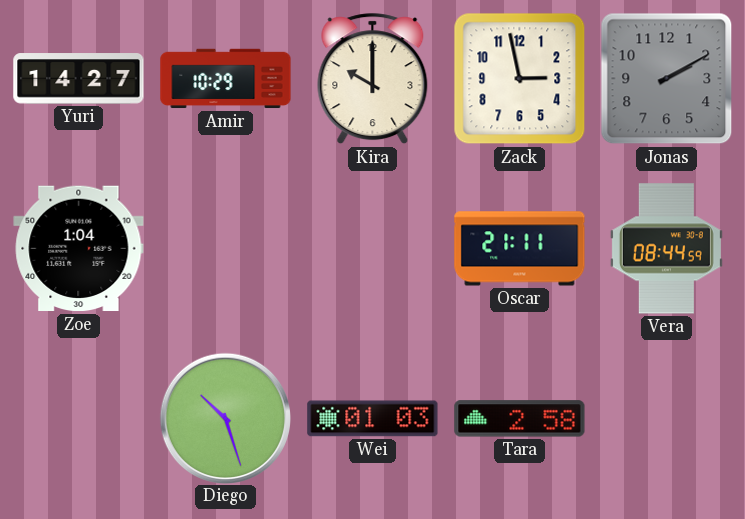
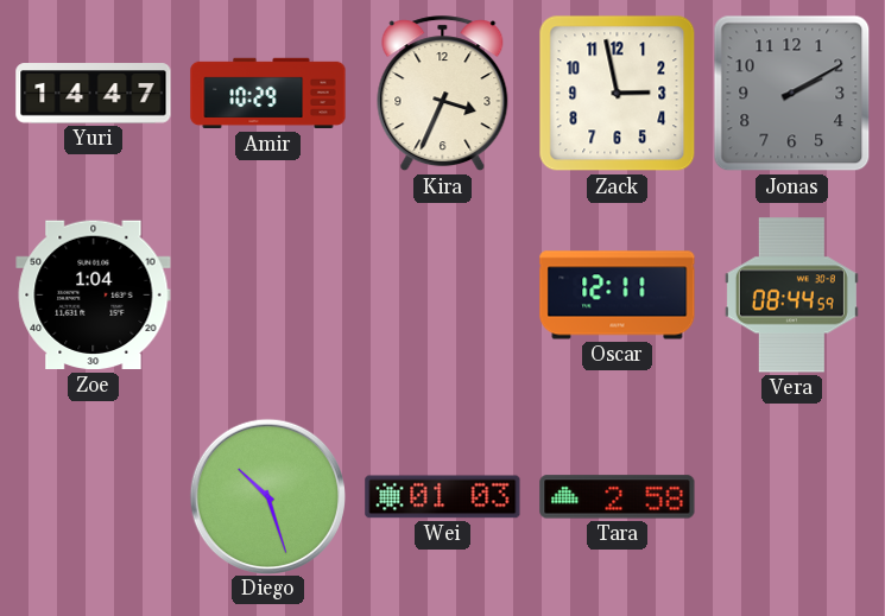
Yuri: 14:27 -> 14:47 (94, 94)
Kira: 10:00 -> 3:34 (443, 94)
Oscar: 21:11 -> 12:11 (618, 296)
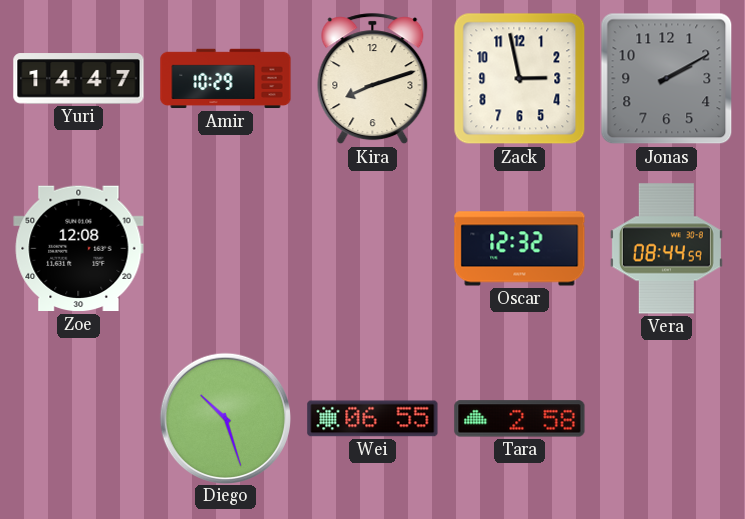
Kira: 3:34 -> 8:12 (373, 79)
Zoe: 1:04 -> 12:08 (79, 249)
Oscar: 12:11 -> 12:32 (520, 249)
Wei: 01:03 -> 06:55 (373, 419)
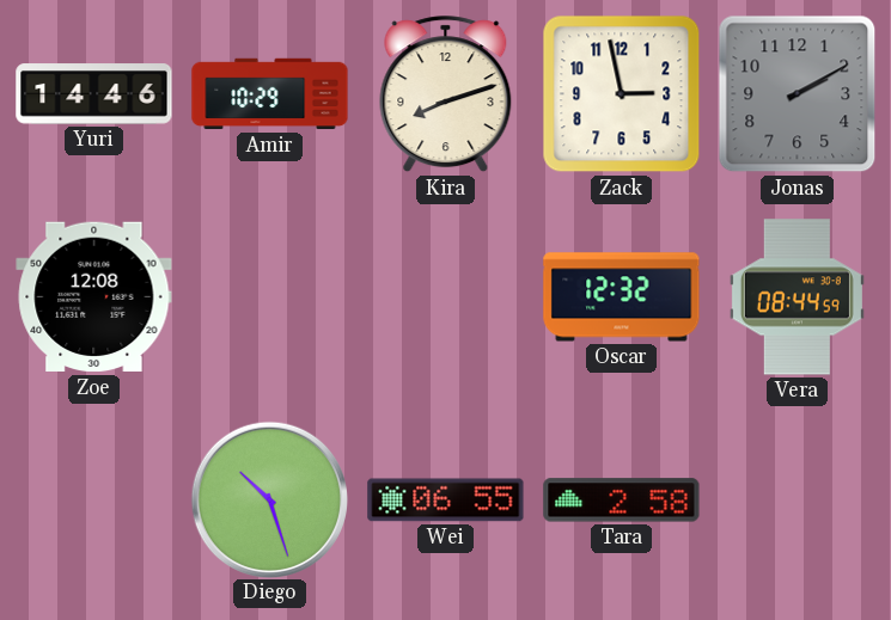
Yuri: 14:47 -> 14:46 (94, 94)
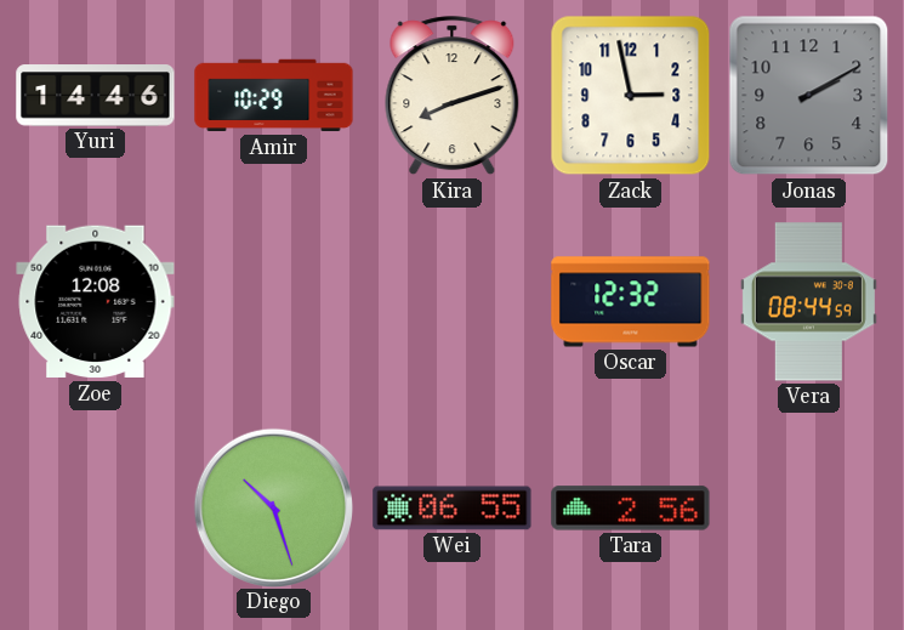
Tara: 2:58 -> 2:56 (631, 509)
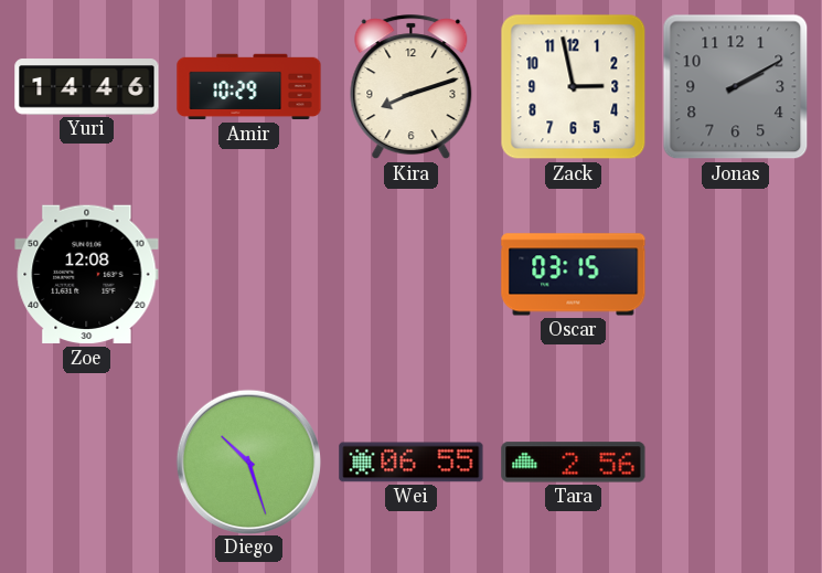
Oscar: 12:32 -> 03:15 (574, 275)
Vera: 08:44 -> none (808, 302)
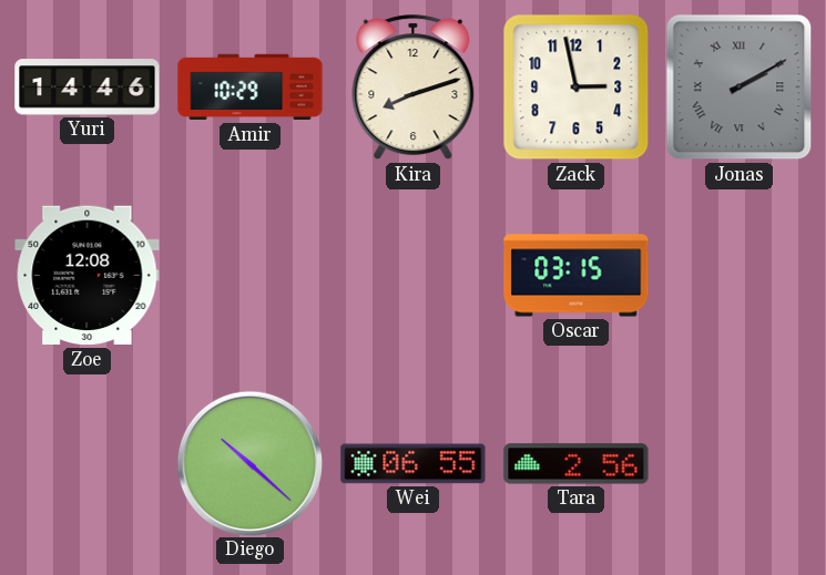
Jonas numerals: Arabic -> Roman (740, 88)
Diego: 10:27 -> 10:22 (249, 463)
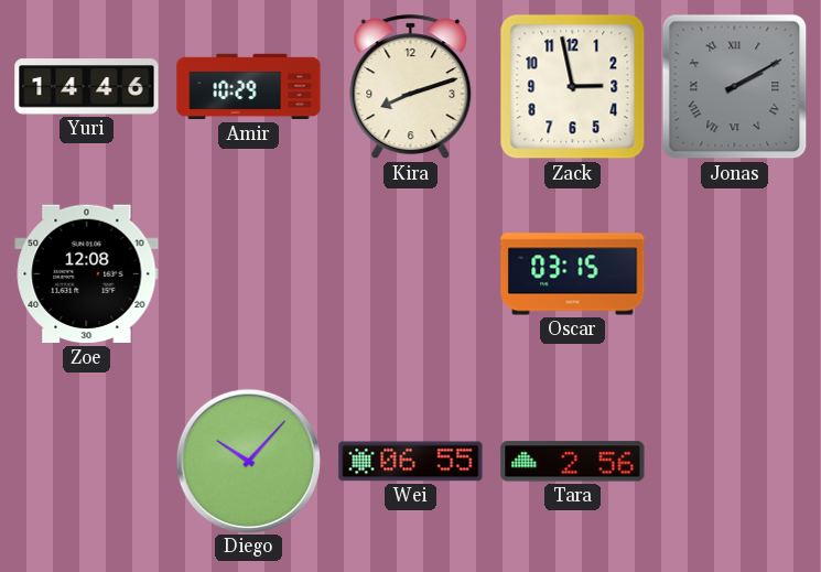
Diego: 10:22 -> 10:07 (248, 461)
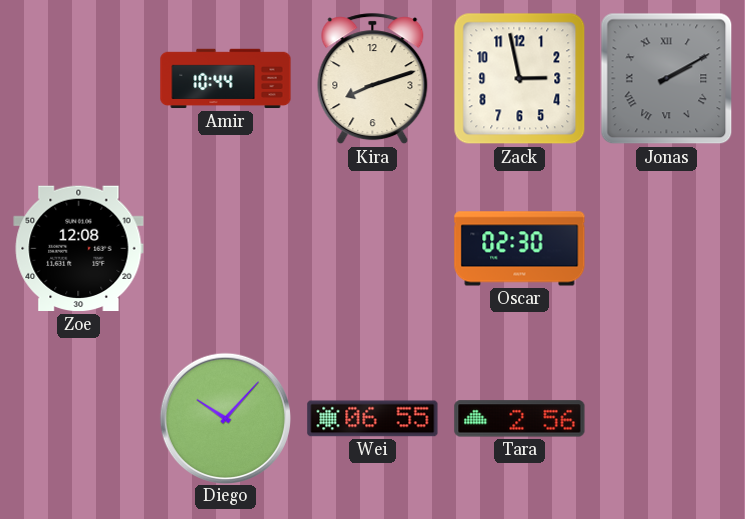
Yuri: 14:46 -> none (87, 87)
Amir: 10:29 -> 10:44 (226, 79)
Oscar: 03:15 -> 02:30 (520, 249)
